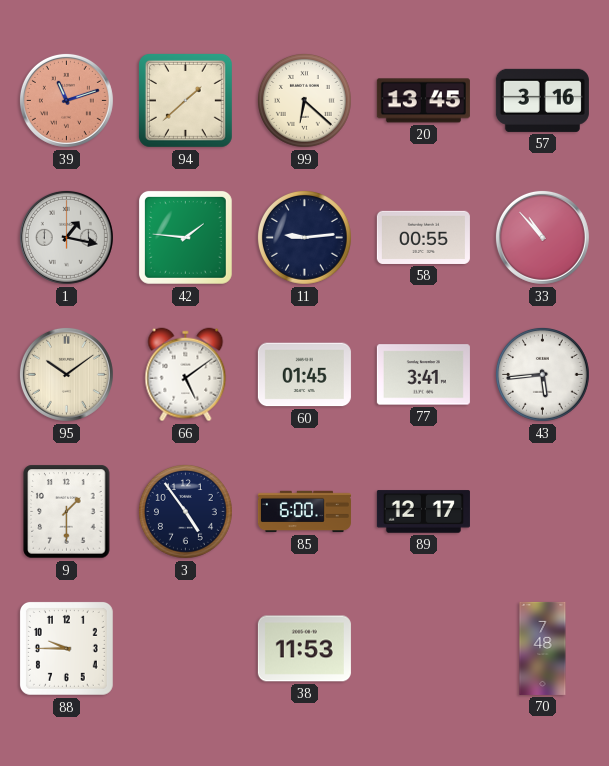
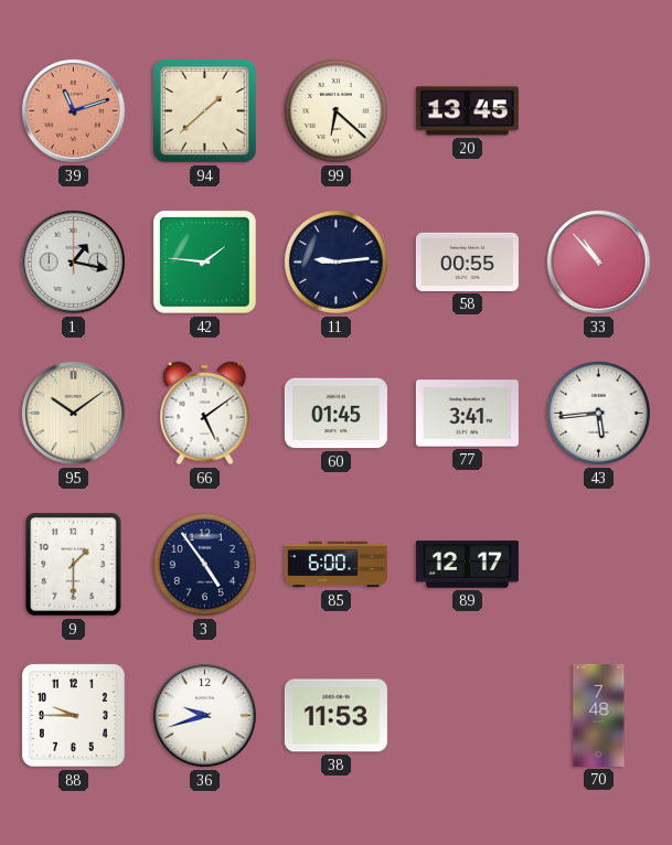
57: 3:16 -> none (542, 100)
36: none -> 9:42 (204, 715)
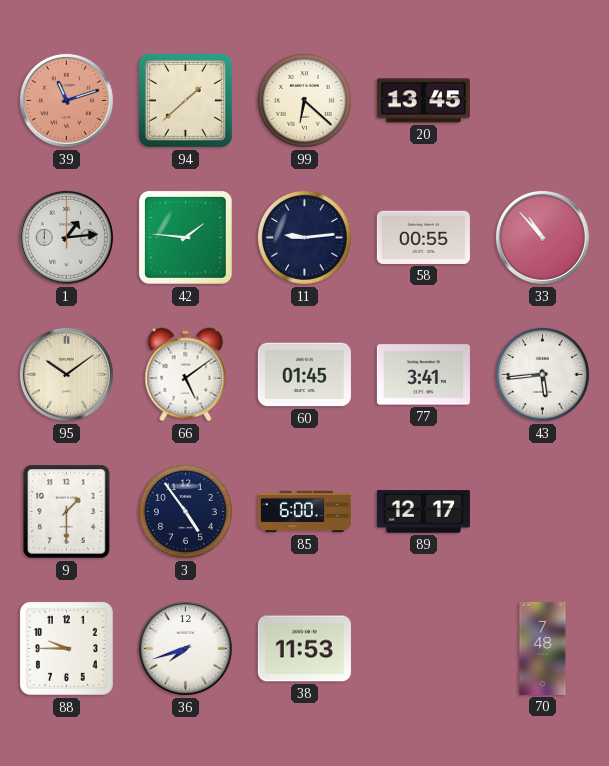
1: 1:17 -> 1:14 (66, 237)
36: 9:42 -> 7:42 (185, 648)
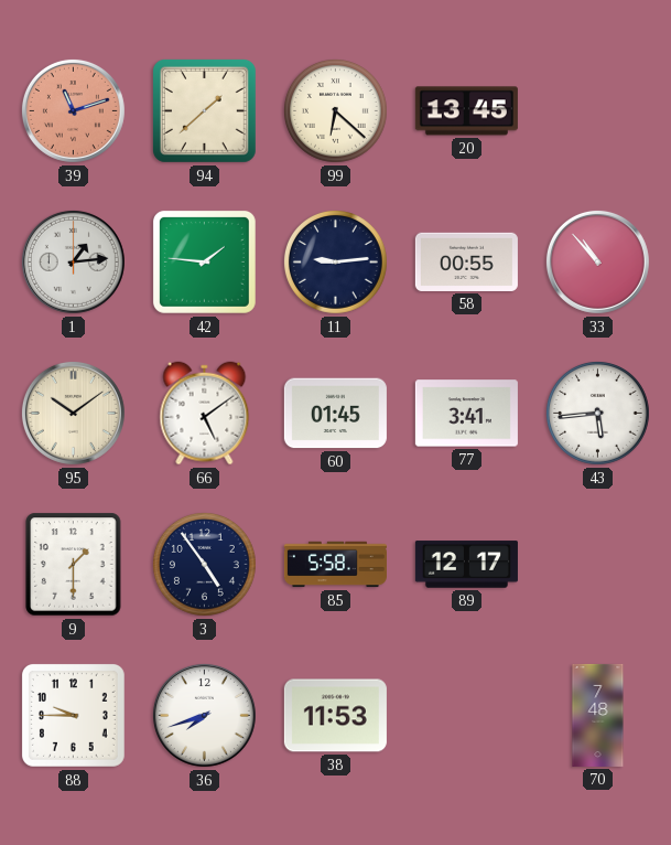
85: 6:00 -> 5:58 (335, 565)
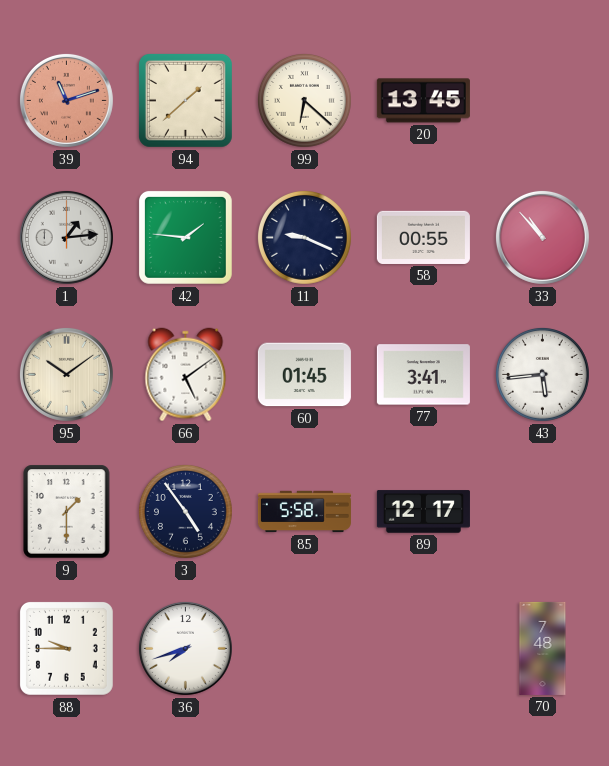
11: 9:14 -> 9:19 (304, 237)
38: 11:53 -> none (335, 716)
